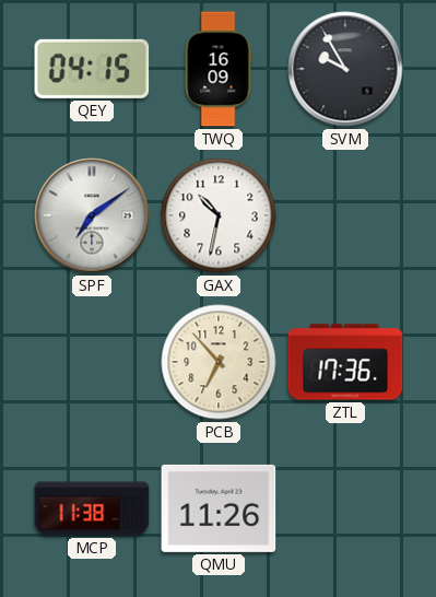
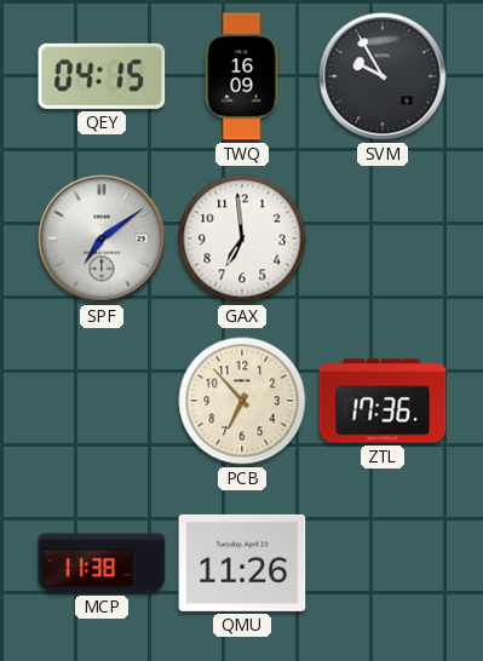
GAX: 10:32 -> 6:59 (242, 238)
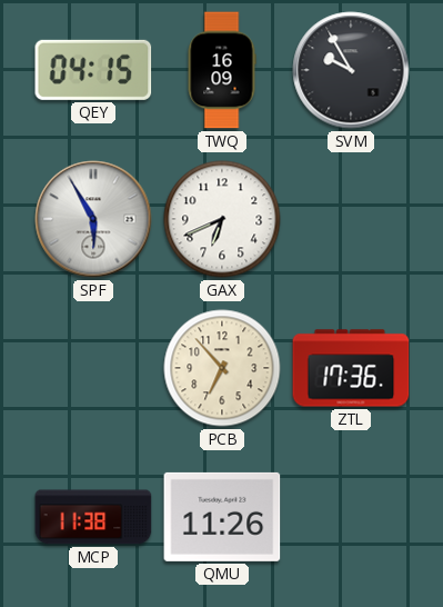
SPF: 7:09 -> 5:55 (93, 219)
GAX: 6:59 -> 6:41 (222, 219)
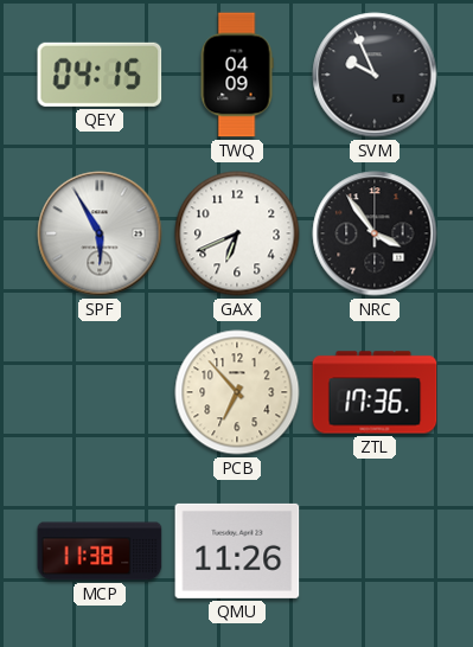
TWQ: 16:09 -> 04:09 (237, 75)
SVM: 9:55 -> 9:56 (375, 75)
NRC: none -> 3:54 (375, 233)
